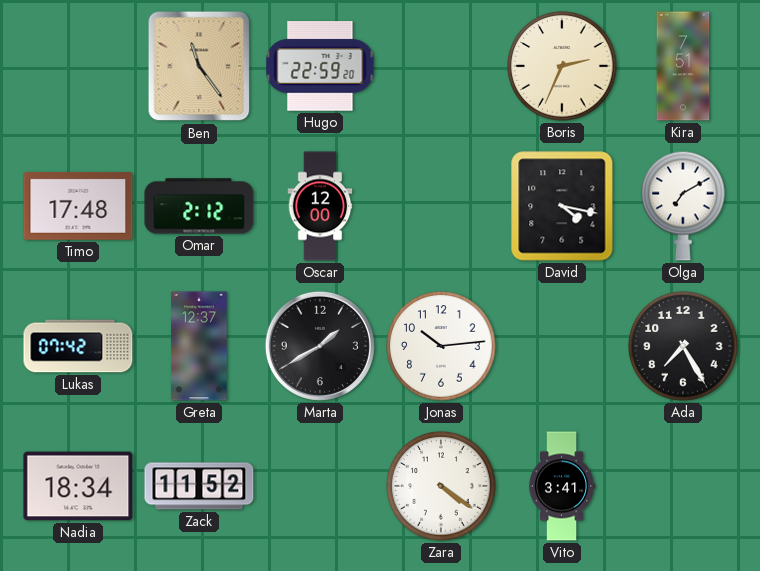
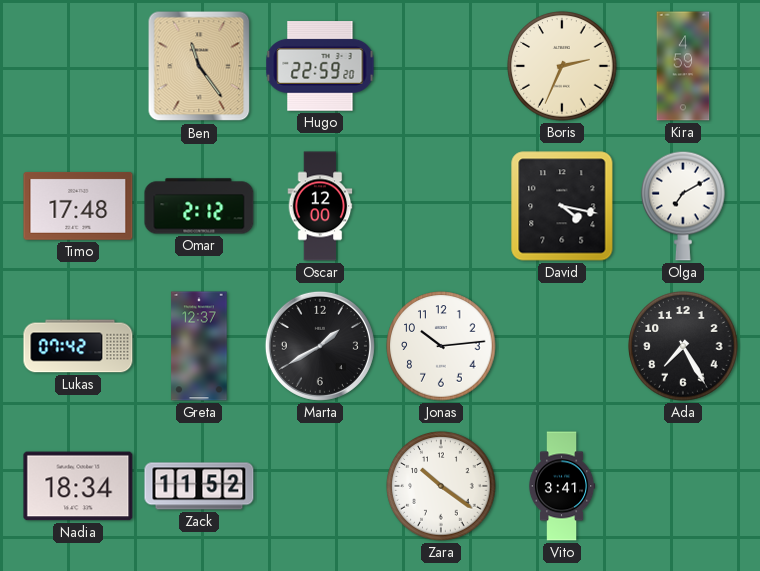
Kira: 7:51 -> 4:59 (683, 66)
Zara: 4:21 -> 10:21 (441, 486)
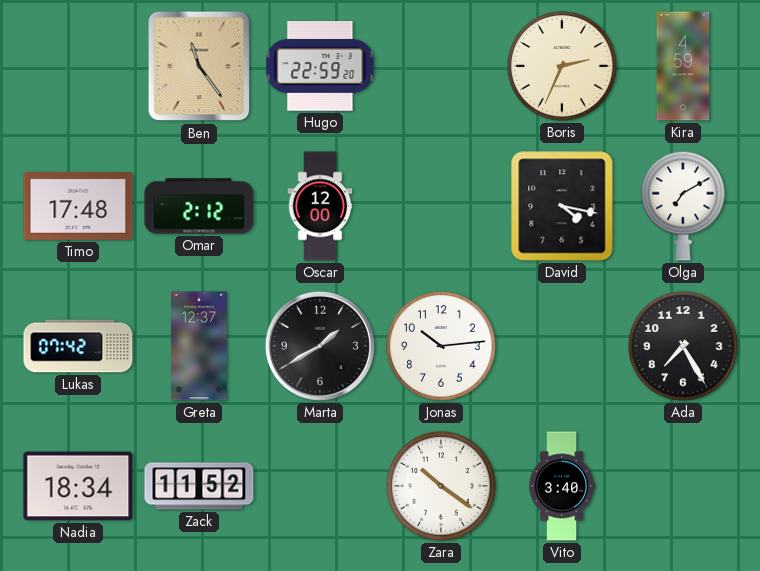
Vito: 3:41 -> 3:40 (562, 486)
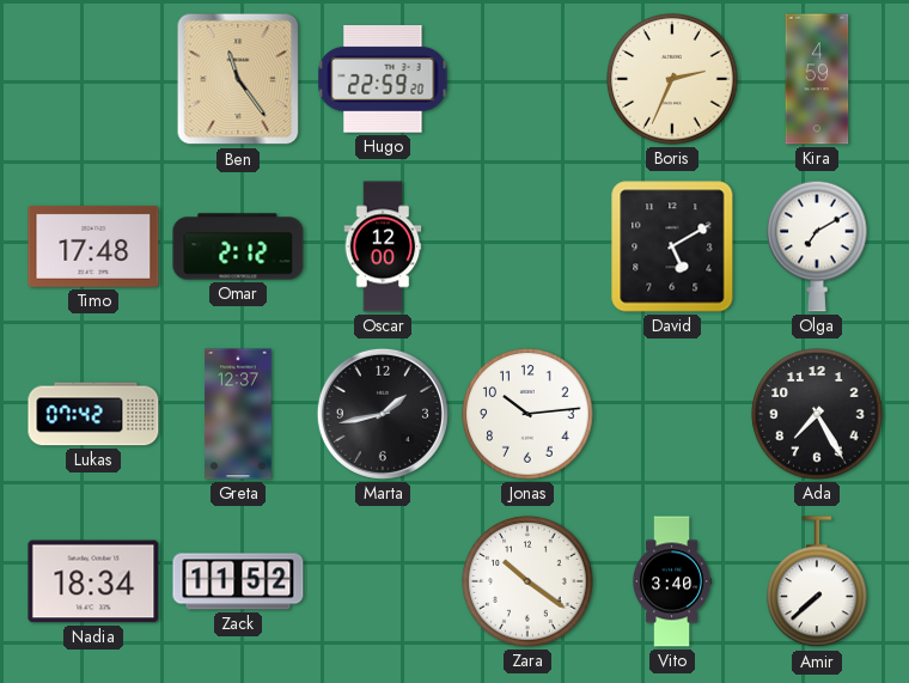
David: 4:17 -> 5:10 (672, 246)
Marta: 1:40 -> 1:43 (383, 414)
Amir: none -> 7:38 (817, 583)
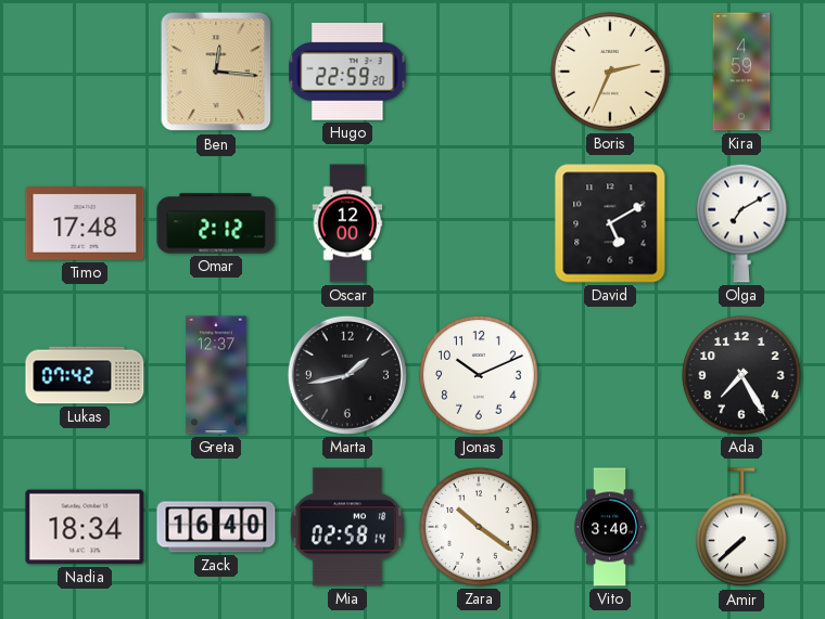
Ben: 11:24 -> 12:16 (216, 72)
Jonas: 10:14 -> 10:11 (479, 375)
Zack: 11:52 -> 16:40 (216, 527)
Mia: none -> 02:58 (347, 527)
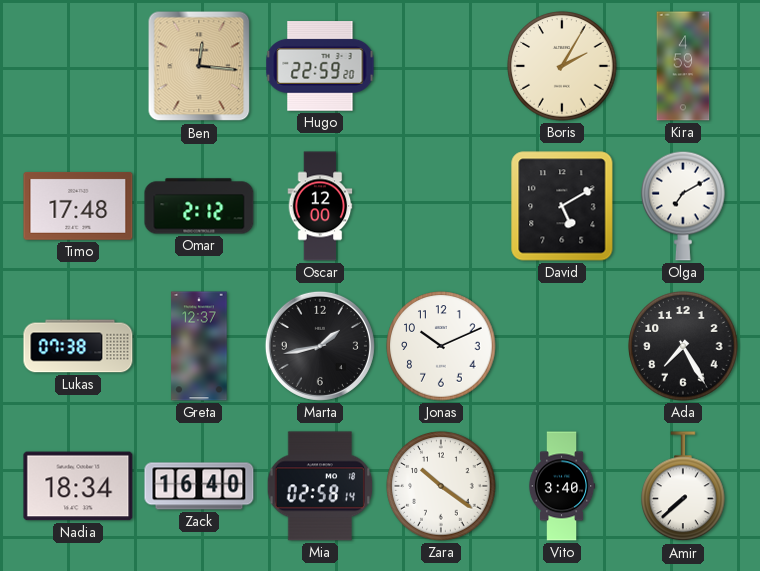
Boris: 2:34 -> 2:05 (562, 66)
Lukas: 07:42 -> 07:38 (78, 346)
